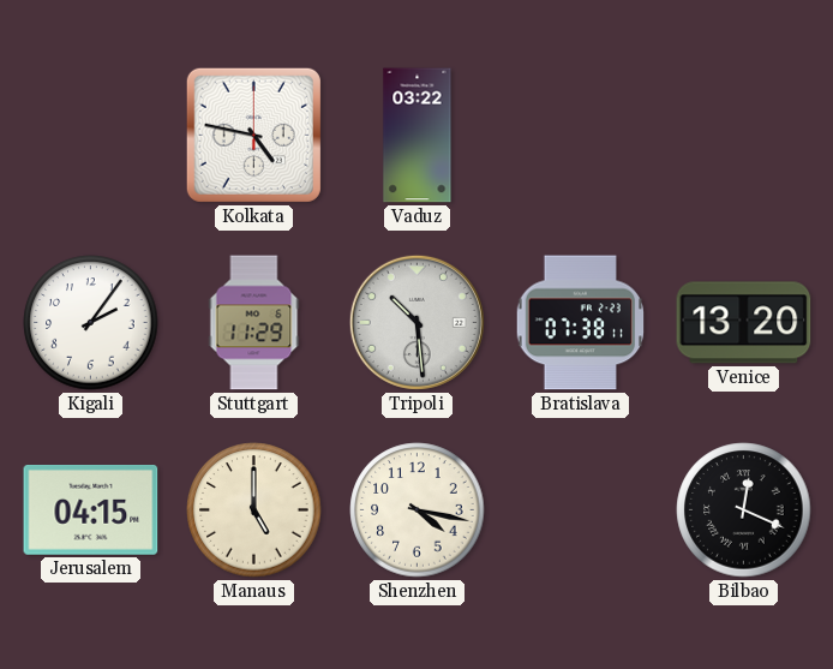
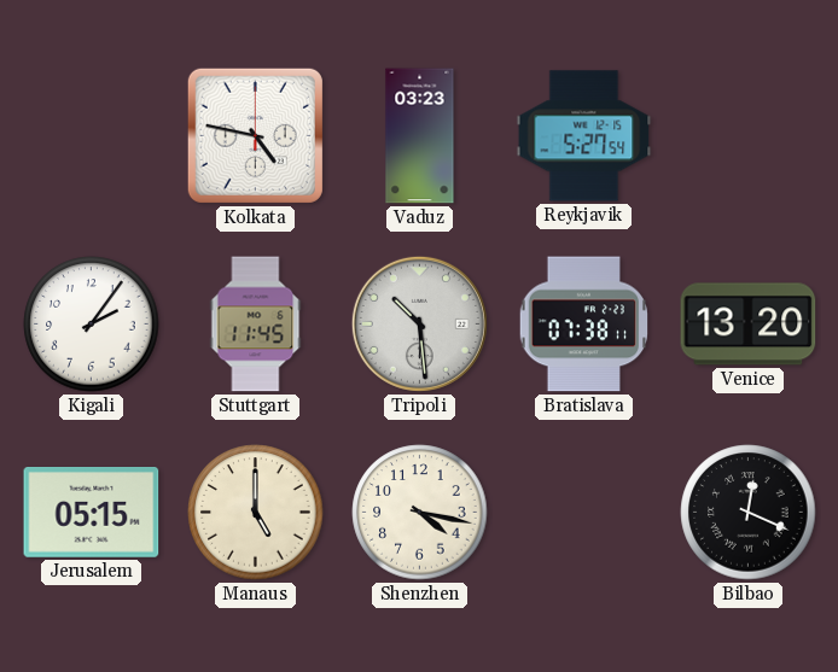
Vaduz: 03:22 -> 03:23 (420, 136)
Reykjavik: none -> 5:27 (584, 136)
Stuttgart: 11:29 -> 11:45 (256, 325)
Jerusalem: 04:15 -> 05:15 (92, 513)
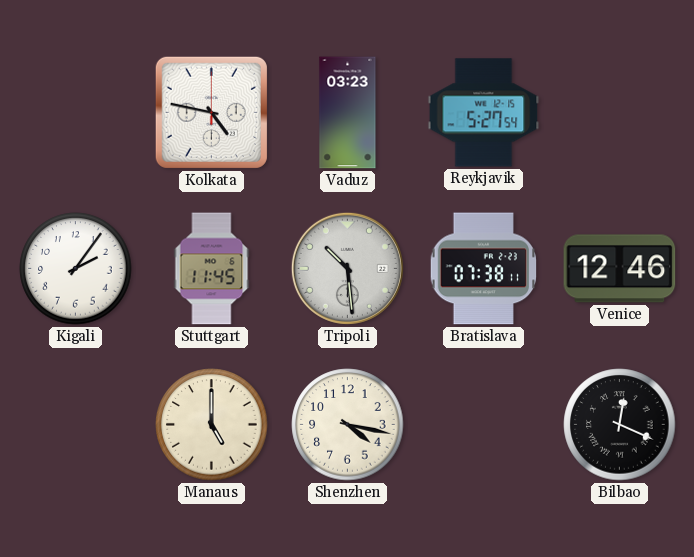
Venice: 13:20 -> 12:46 (620, 269)
Jerusalem: 05:15 -> none (92, 513)
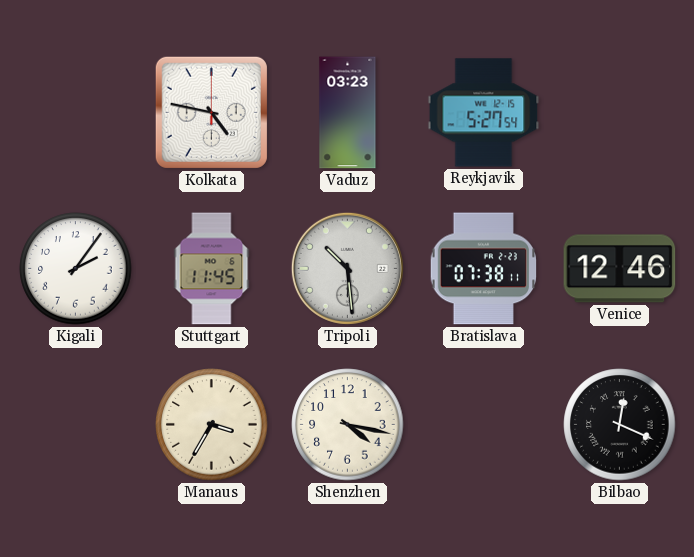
Manaus: 5:00 -> 3:35 (212, 425)
